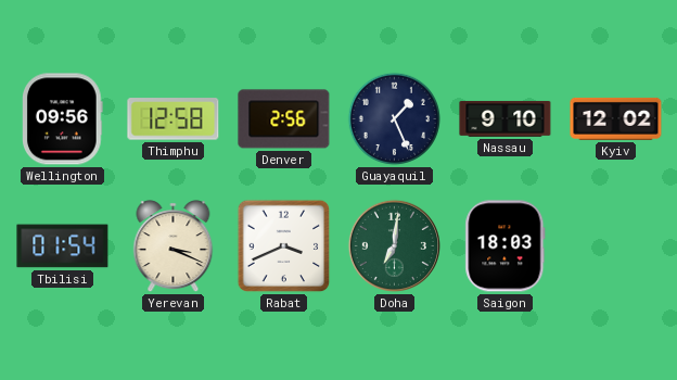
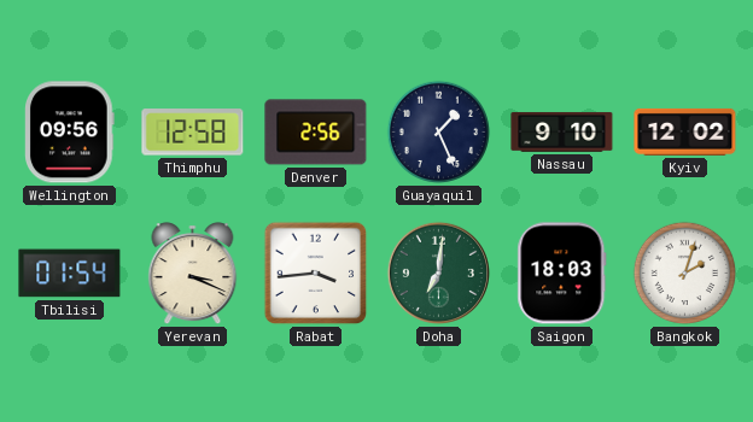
Rabat: 3:41 -> 3:44 (316, 274)
Bangkok: none -> 2:03 (685, 274)
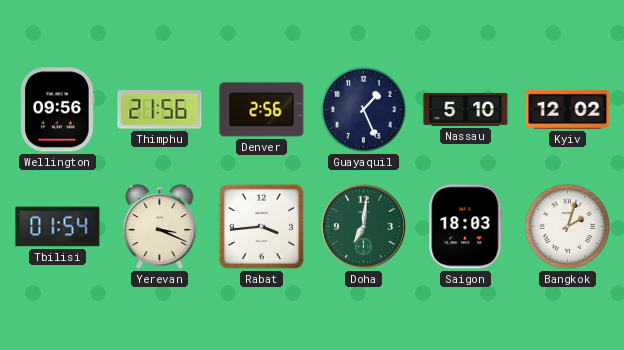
Thimphu: 12:58 -> 21:56 (160, 110)
Nassau: 9:10 -> 5:10 (466, 109)
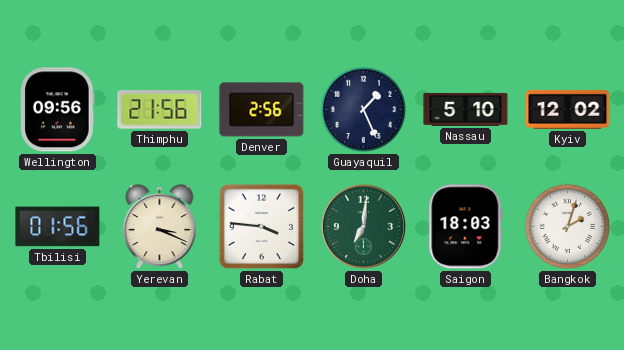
Tbilisi: 01:54 -> 01:56 (58, 227)
Rabat: 3:44 -> 3:46 (262, 227)
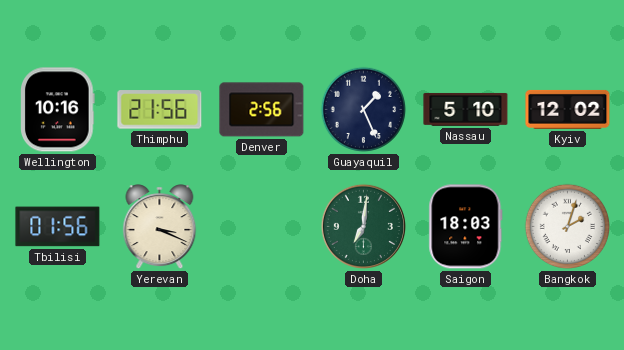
Wellington: 09:56 -> 10:16 (58, 110)
Rabat: 3:46 -> none (262, 227)
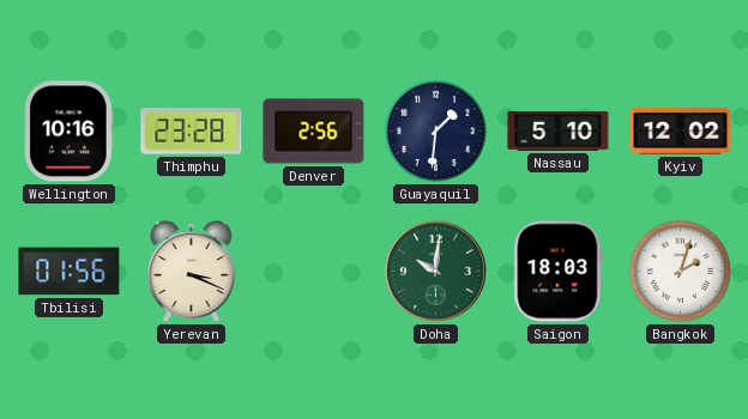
Thimphu: 21:56 -> 23:28 (192, 132)
Guayaquil: 1:26 -> 1:31 (436, 132)
Doha: 7:01 -> 10:01 (435, 271)
